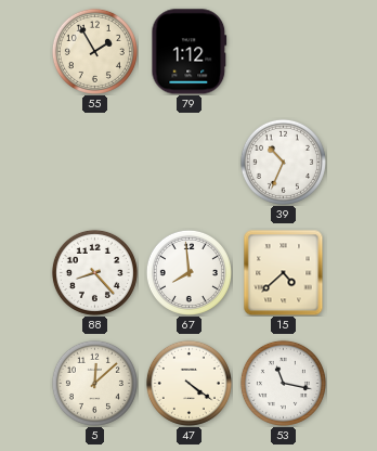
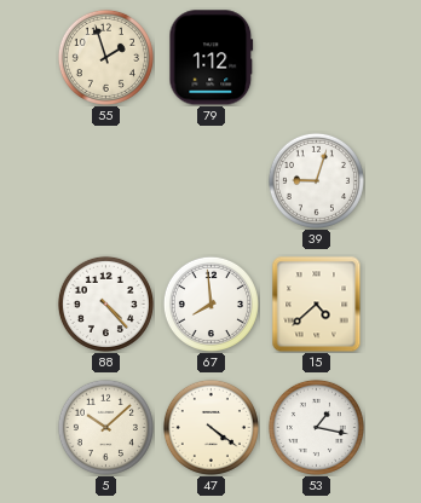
55: 1:55 -> 1:57 (105, 57)
39: 10:34 -> 9:03 (316, 180)
88: 8:23 -> 4:23 (105, 303)
5: 12:08 -> 10:08 (105, 427)
53: 11:17 -> 1:17 (316, 427)
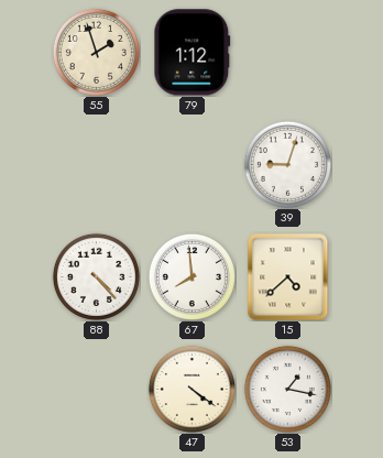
5: 10:08 -> none (105, 427)
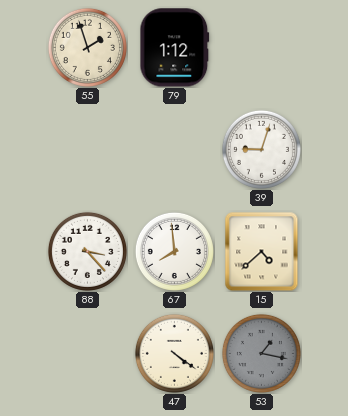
88: 4:23 -> 3:23 (87, 251)
53 dial: white -> grey (261, 353)
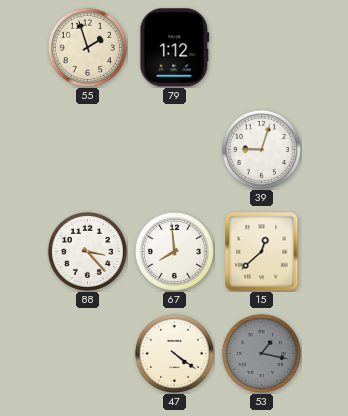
15: 4:38 -> 12:38 (262, 252)
